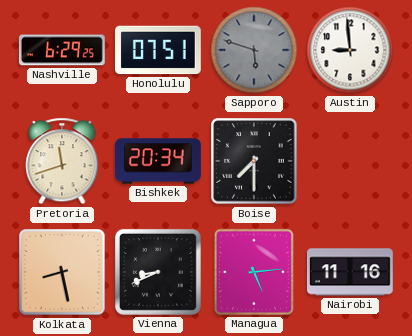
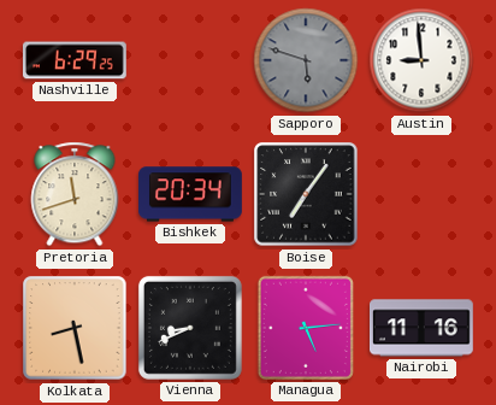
Honolulu: 07:51 -> none (158, 50)
Boise: 7:30 -> 7:06 (306, 194)
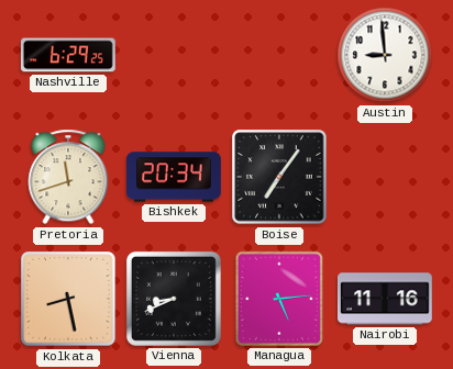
Sapporo: 5:48 -> none (306, 60)
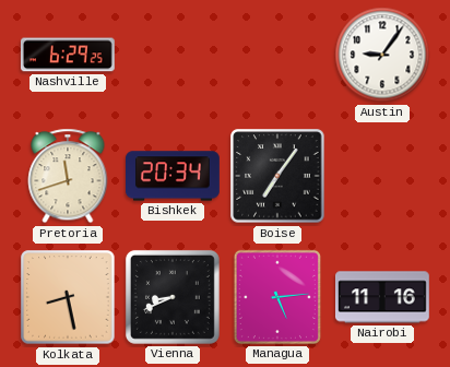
Austin: 8:59 -> 9:06 (382, 55)
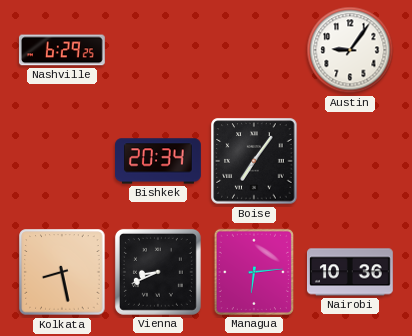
Pretoria: 11:42 -> none (68, 176)
Managua: 5:14 -> 6:14 (254, 272)
Nairobi: 11:16 -> 10:36 (351, 272)
